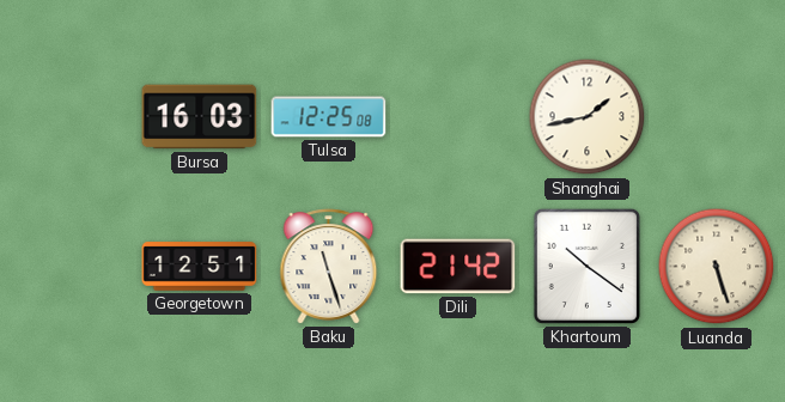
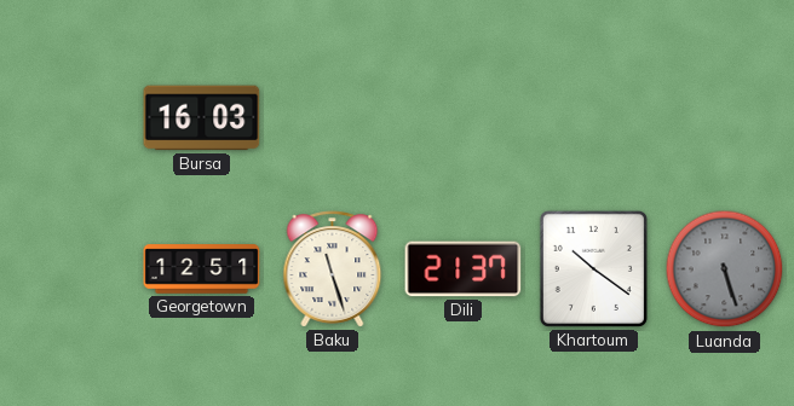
Tulsa: 12:25 -> none (329, 117)
Shanghai: 1:43 -> none (588, 117)
Dili: 21:42 -> 21:37 (464, 269)
Luanda dial: cream -> grey (725, 269)
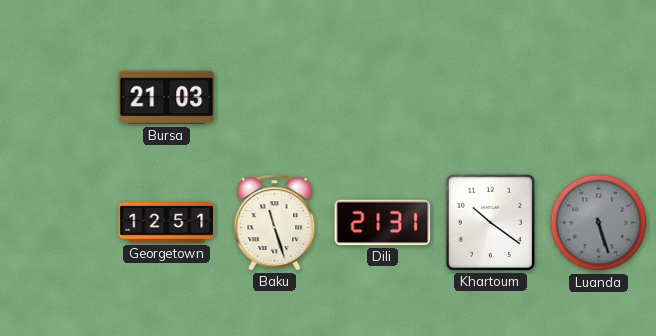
Bursa: 16:03 -> 21:03 (167, 98)
Dili: 21:37 -> 21:31 (383, 223)
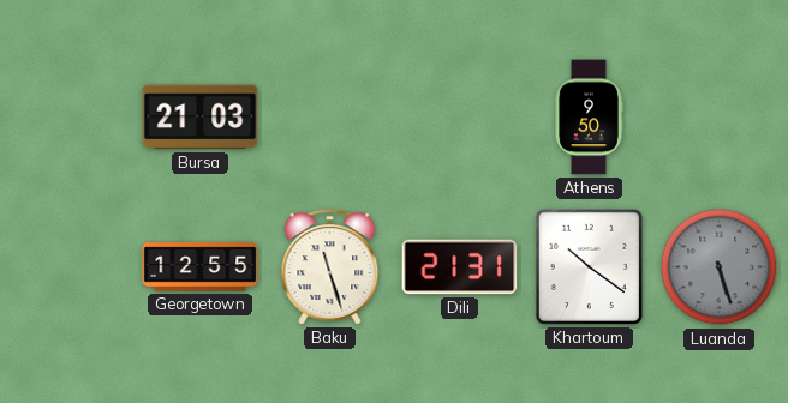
Athens: none -> 9:50 (589, 118)
Georgetown: 12:51 -> 12:55 (201, 267)
